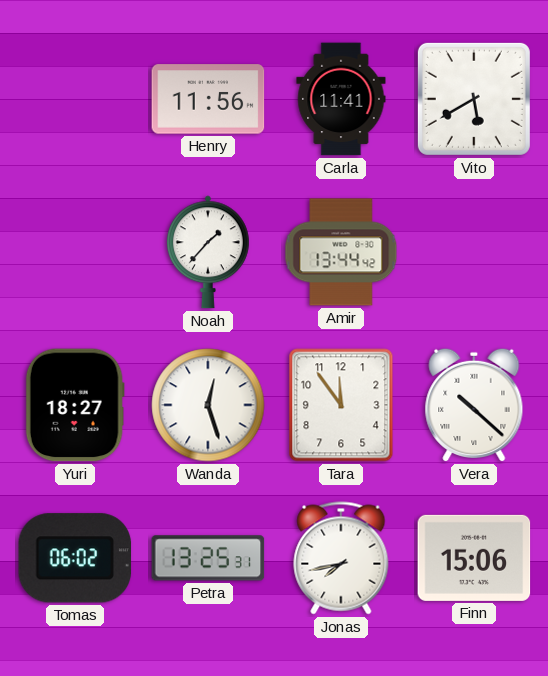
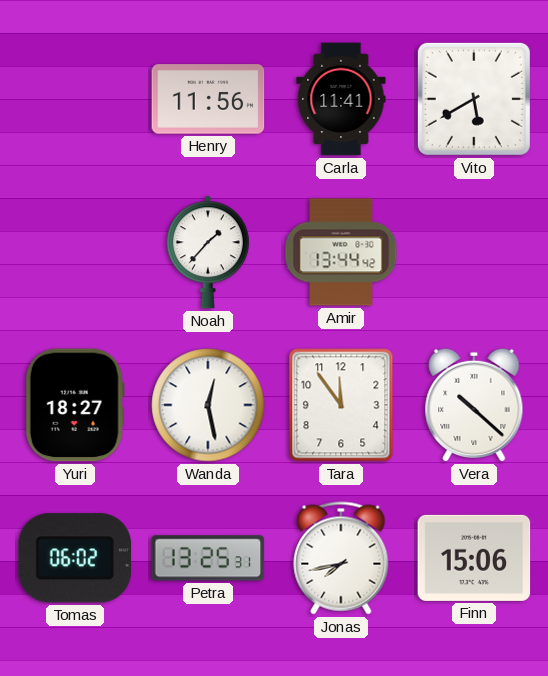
Wanda: 12:27 -> 12:28 (208, 405)
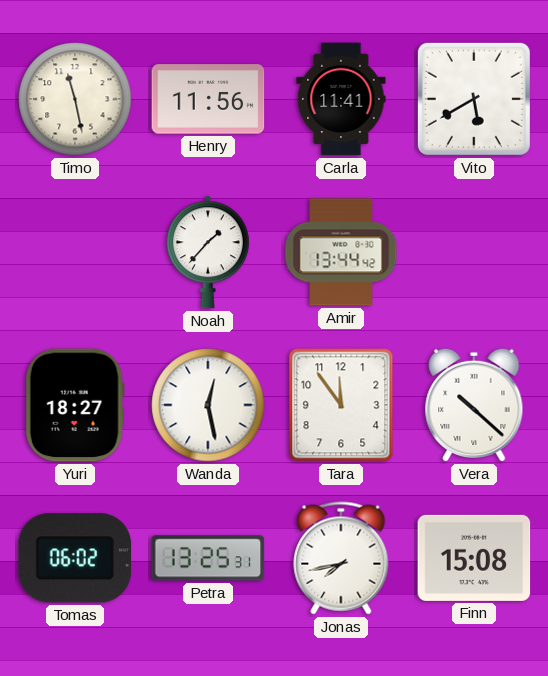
Timo: none -> 11:28 (75, 99)
Finn: 15:06 -> 15:08 (474, 558)
